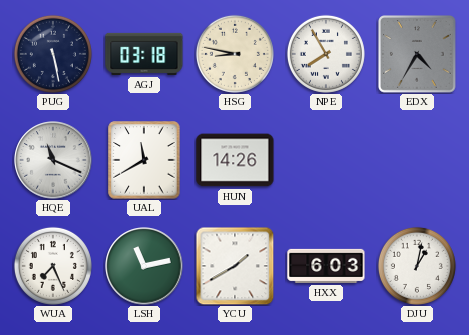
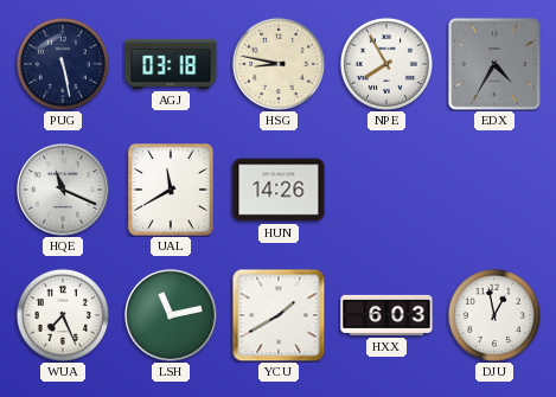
DJU: 1:02 -> 12:58 (494, 315)
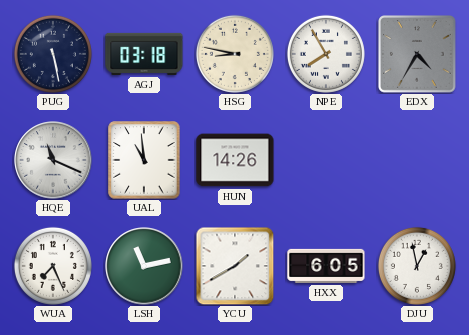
UAL: 11:40 -> 10:59 (144, 160)
HXX: 6:03 -> 6:05 (326, 266)
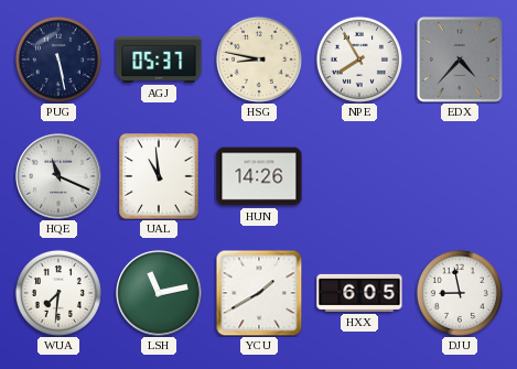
AGJ: 03:18 -> 05:37 (159, 59)
EDX: 4:35 -> 4:37 (461, 61)
WUA: 7:26 -> 7:31 (58, 293)
DJU: 12:58 -> 8:58 (460, 293)
